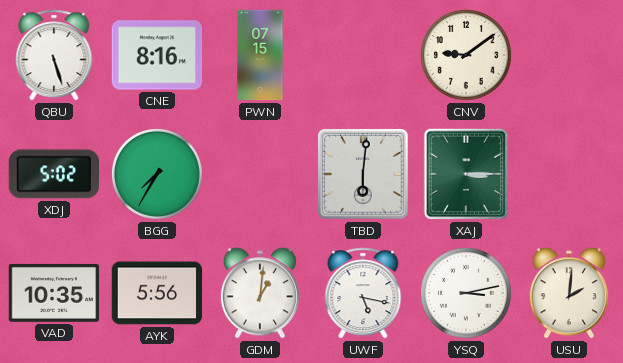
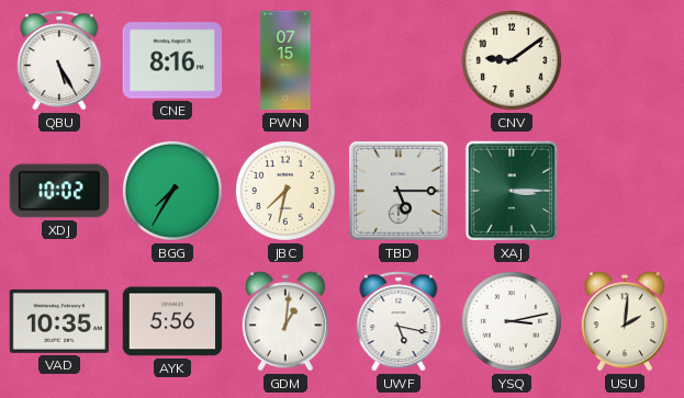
QBU: 5:27 -> 5:25 (59, 60)
XDJ: 5:02 -> 10:02 (58, 191)
JBC: none -> 7:32 (285, 191)
TBD: 6:01 -> 5:15 (399, 191)
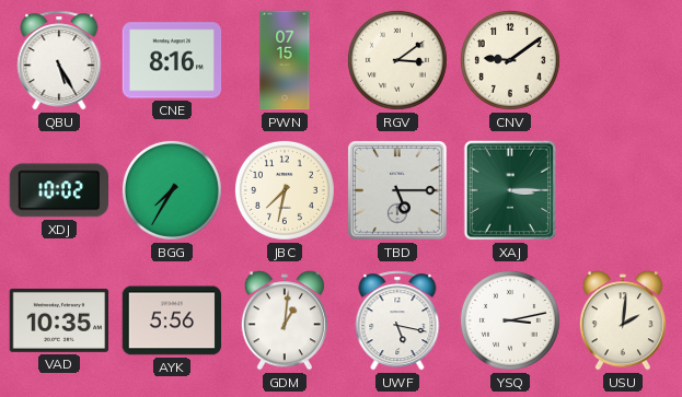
RGV: none -> 3:09 (397, 60)
